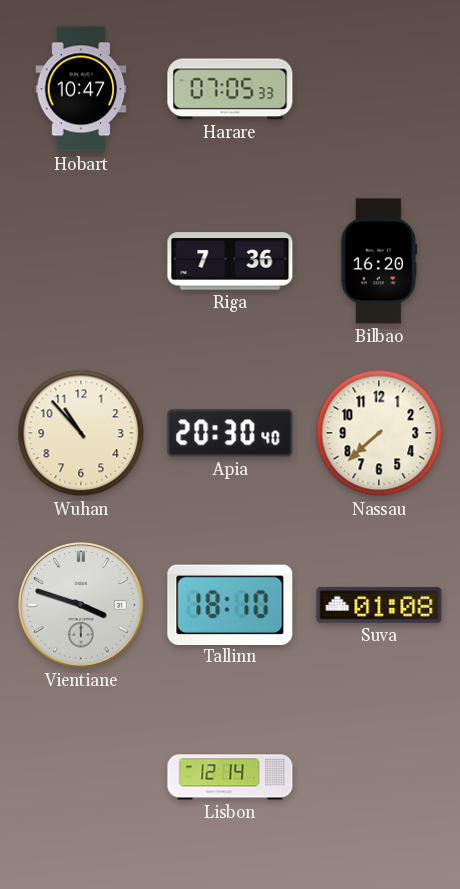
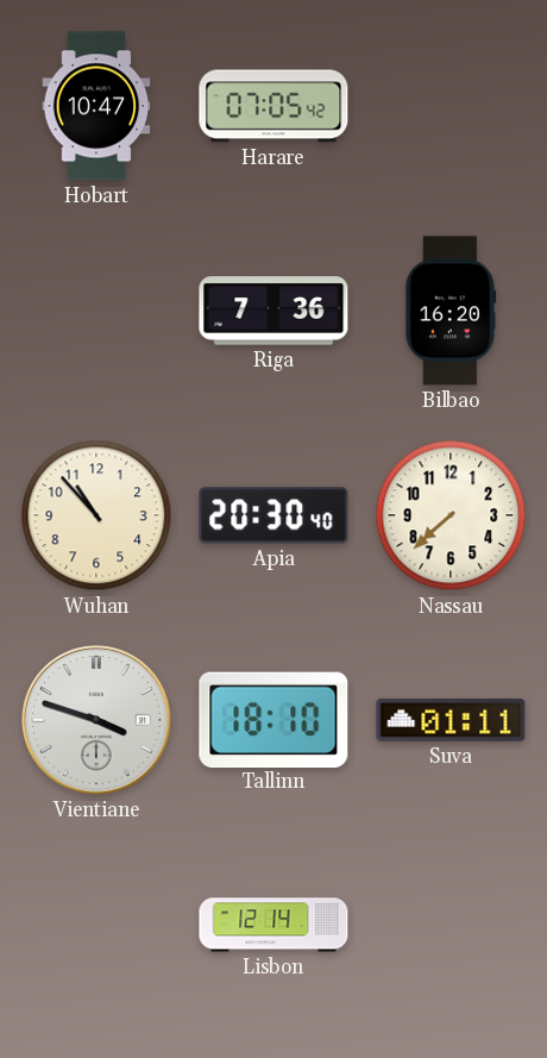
Harare: 07:05:33 -> 07:05:42 (273, 106)
Suva: 01:08 -> 01:11 (451, 720)
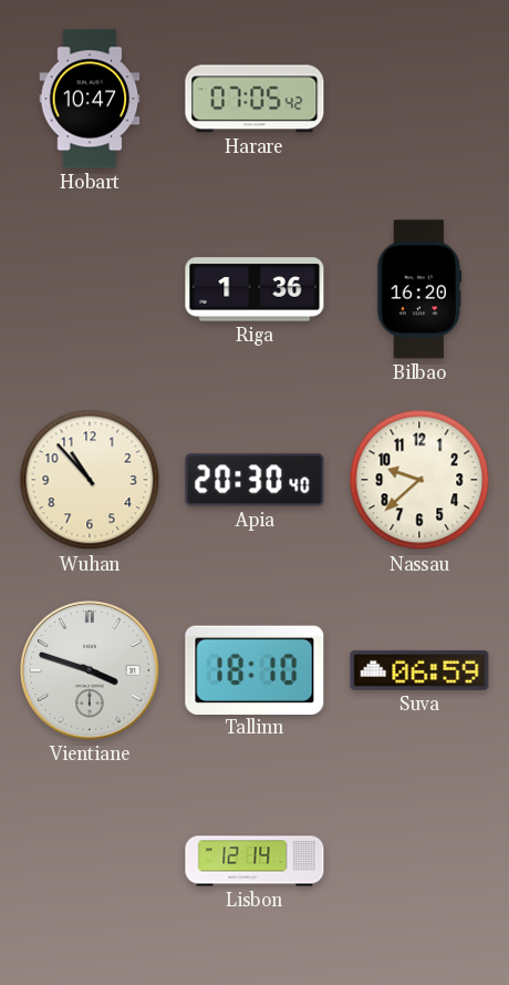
Riga: 7:36 -> 1:36 (254, 289)
Nassau: 7:38 -> 9:38 (419, 480)
Suva: 01:11 -> 06:59 (419, 670)
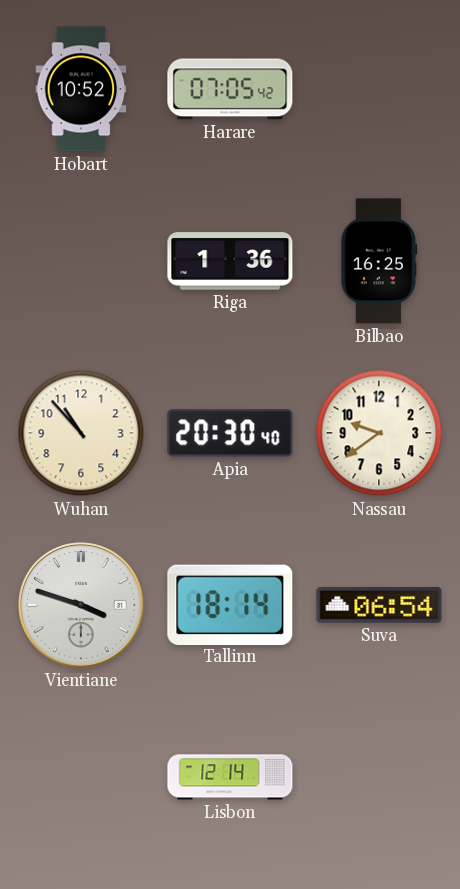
Hobart: 10:47 -> 10:52 (81, 89)
Bilbao: 16:20 -> 16:25 (379, 261)
Nassau: 9:38 -> 9:39 (379, 433)
Tallinn: 18:10 -> 18:14 (230, 604)
Suva: 06:59 -> 06:54 (379, 605)
